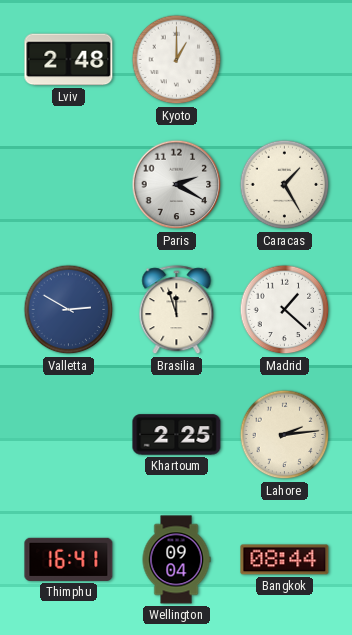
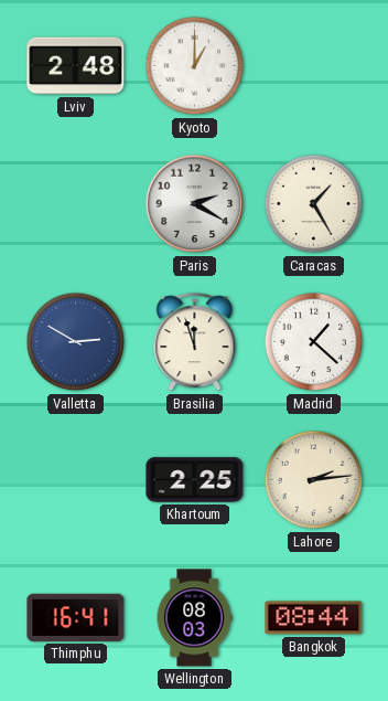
Wellington: 09:04 -> 08:03 (194, 618)
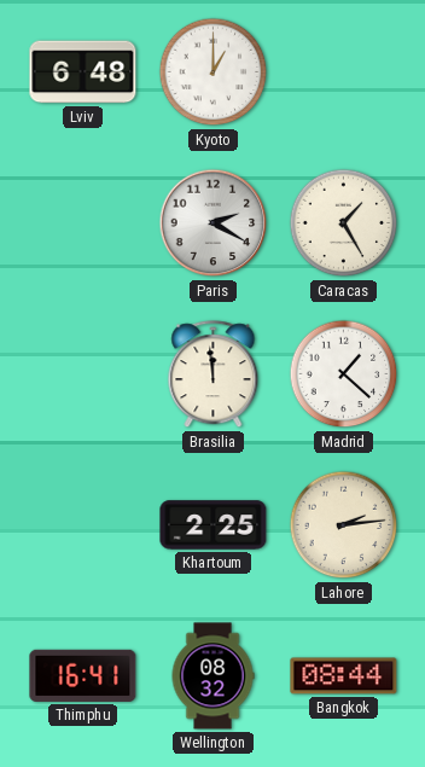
Lviv: 2:48 -> 6:48 (83, 72)
Valletta: 2:50 -> none (76, 342)
Brasilia: 11:57 -> 11:59 (214, 374)
Wellington: 08:03 -> 08:32 (212, 676)
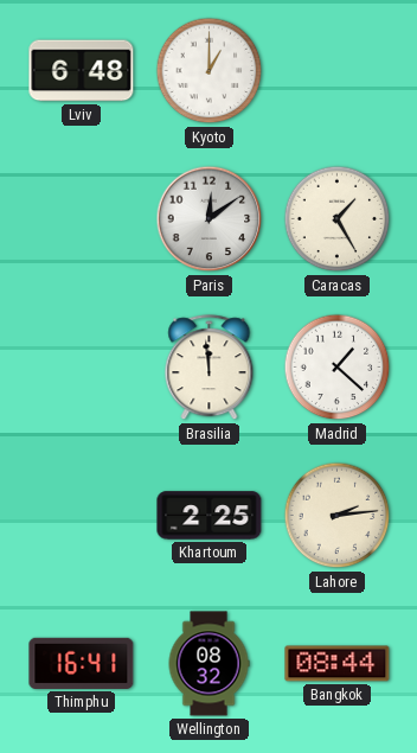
Paris: 2:20 -> 12:09 (210, 219)
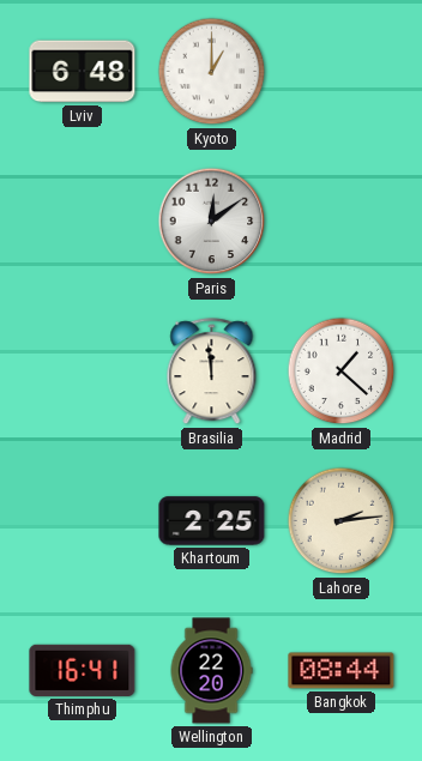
Caracas: 1:25 -> none (338, 219)
Wellington: 08:32 -> 22:20 (211, 671)
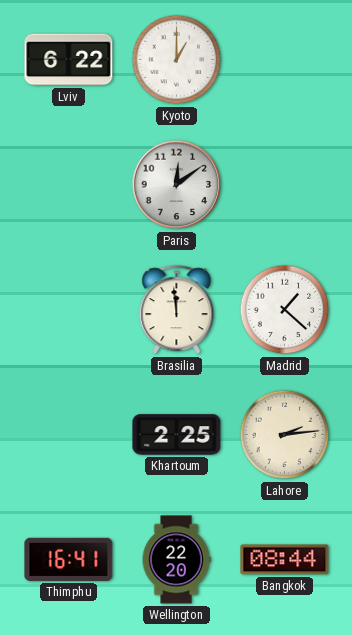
Lviv: 6:48 -> 6:22 (69, 60)
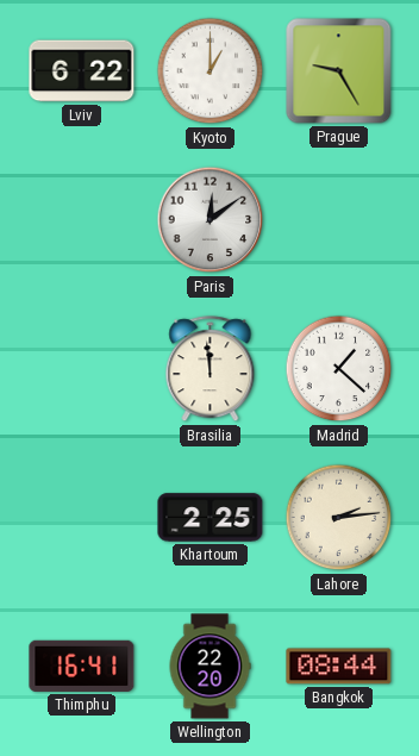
Prague: none -> 9:25 (339, 71)
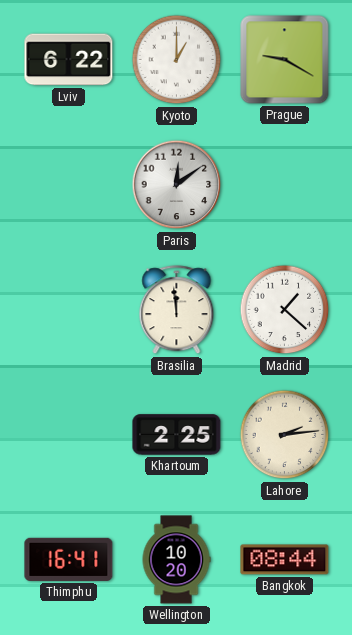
Prague: 9:25 -> 9:20 (285, 60)
Wellington: 22:20 -> 10:20 (176, 560)
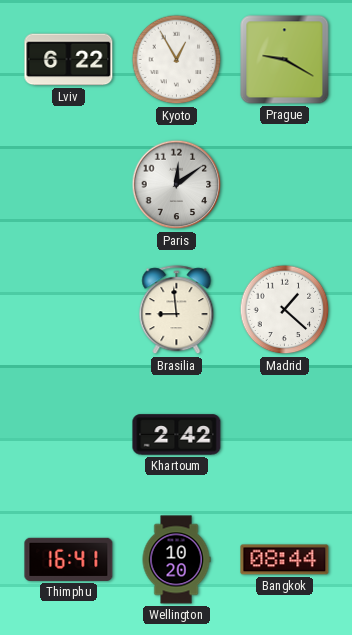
Kyoto: 1:00 -> 12:55 (177, 60)
Brasilia: 11:59 -> 8:59 (177, 310)
Khartoum: 2:25 -> 2:42 (177, 435)
Lahore: 2:14 -> none (285, 435)
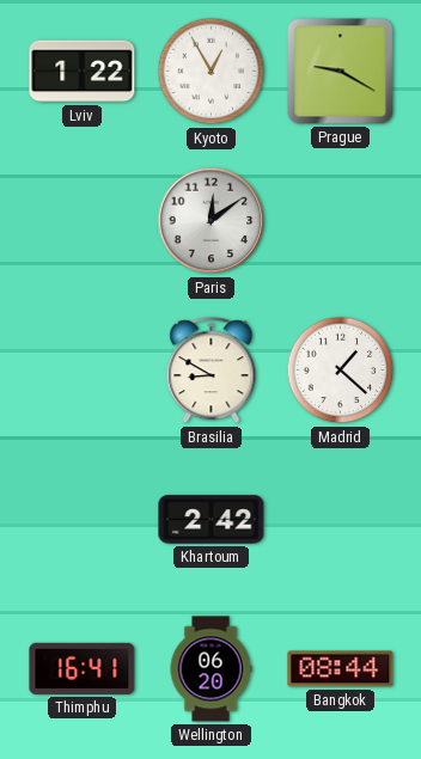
Lviv: 6:22 -> 1:22 (83, 72)
Brasilia: 8:59 -> 8:50 (212, 371)
Wellington: 10:20 -> 06:20 (210, 669)
